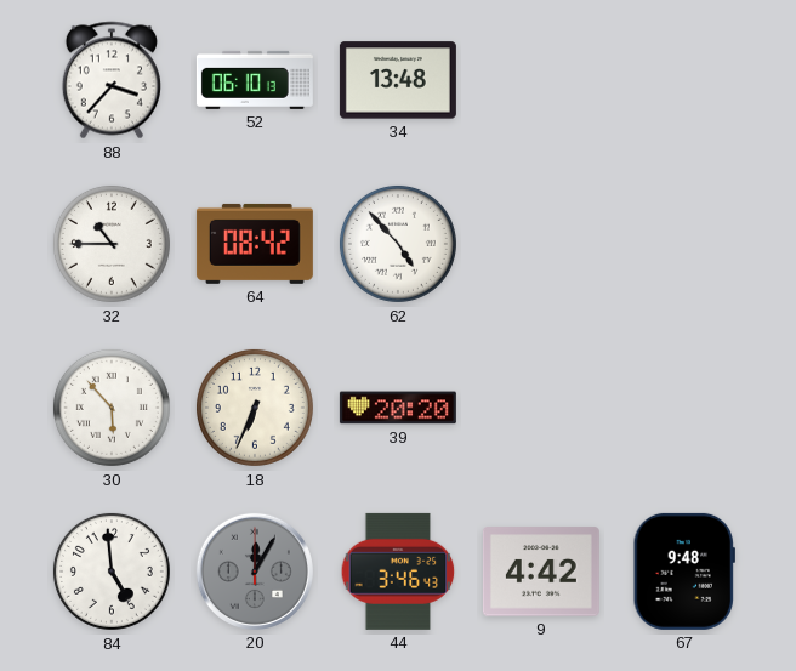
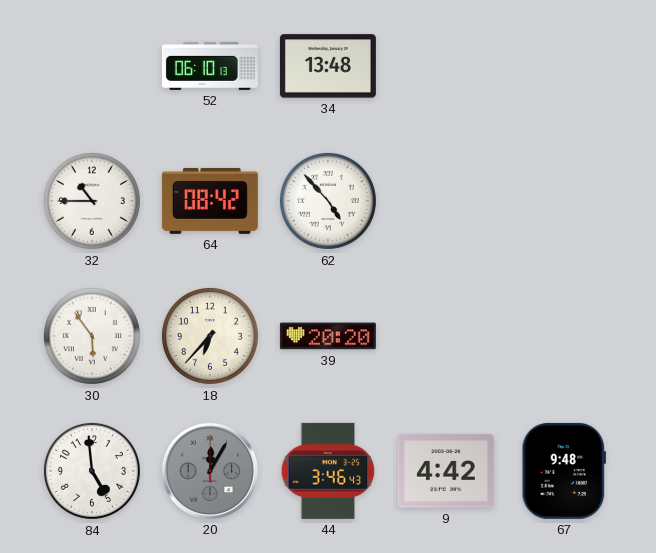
88: 3:37 -> none (112, 80)
30: 5:53 -> 5:54 (92, 336)
18: 6:34 -> 6:37 (210, 336)
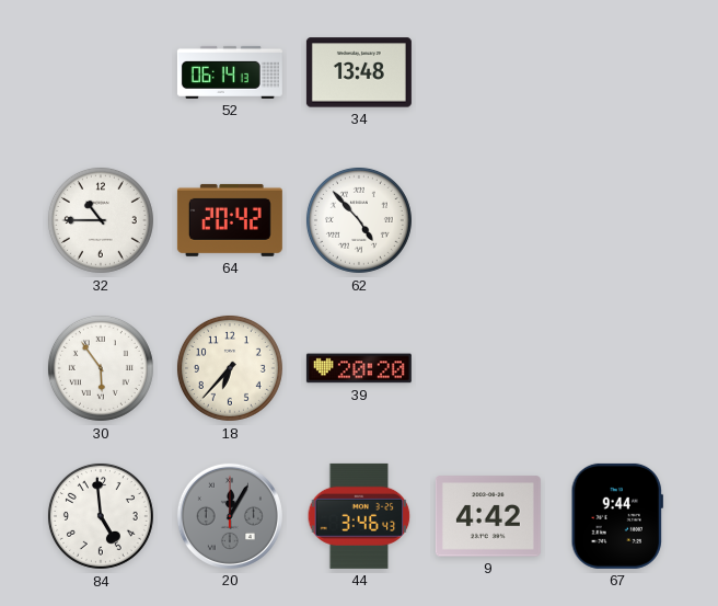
52: 06:10 -> 06:14 (230, 72)
64: 08:42 -> 20:42 (230, 220)
67: 9:48 -> 9:44 (617, 516)
